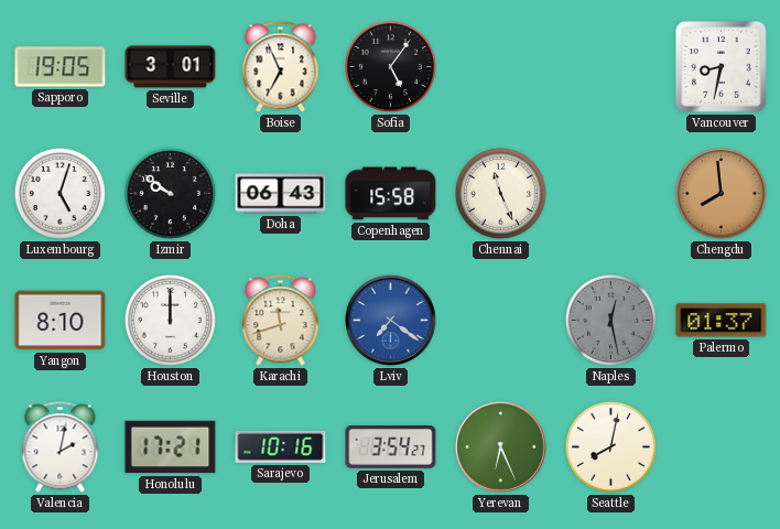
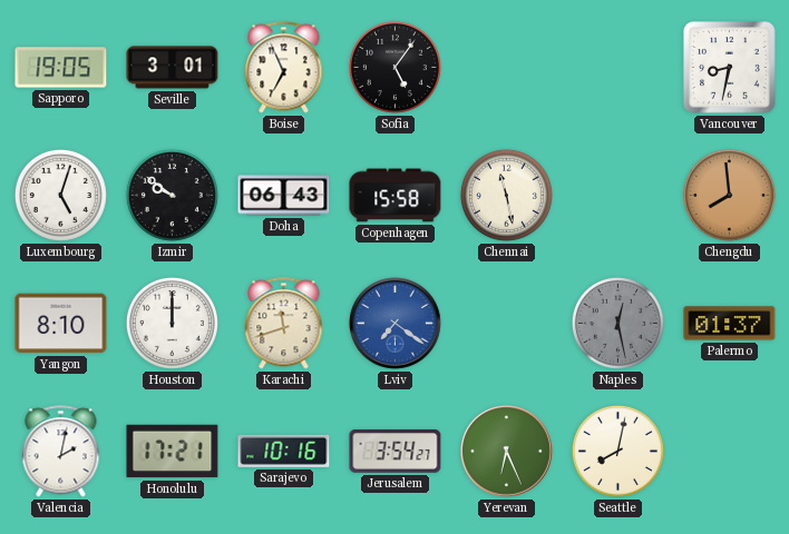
Chennai: 11:26 -> 11:28 (506, 195)
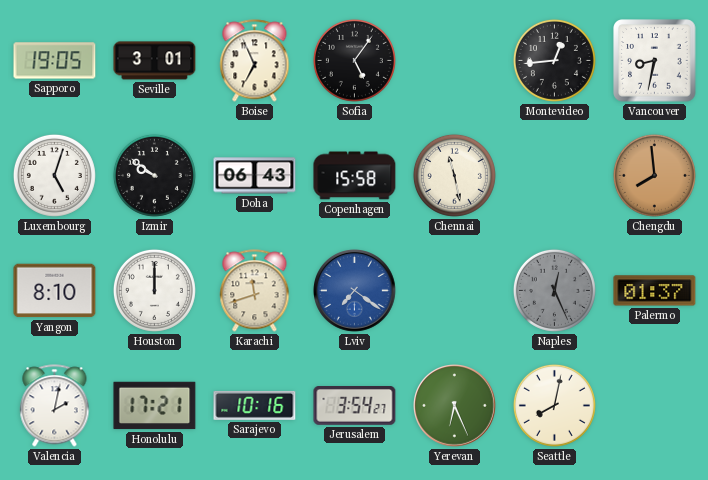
Montevideo: none -> 12:44 (554, 60)
Naples: 12:28 -> 12:26 (554, 290)
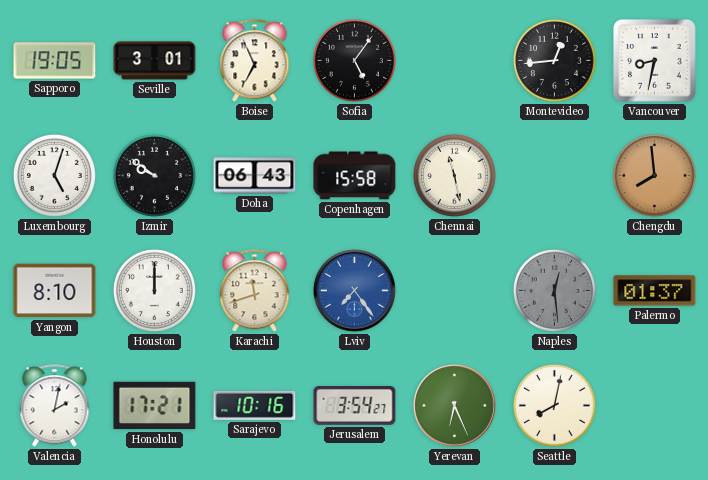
Lviv: 7:21 -> 7:24 (355, 291)
Naples: 12:26 -> 12:29 (554, 290)
